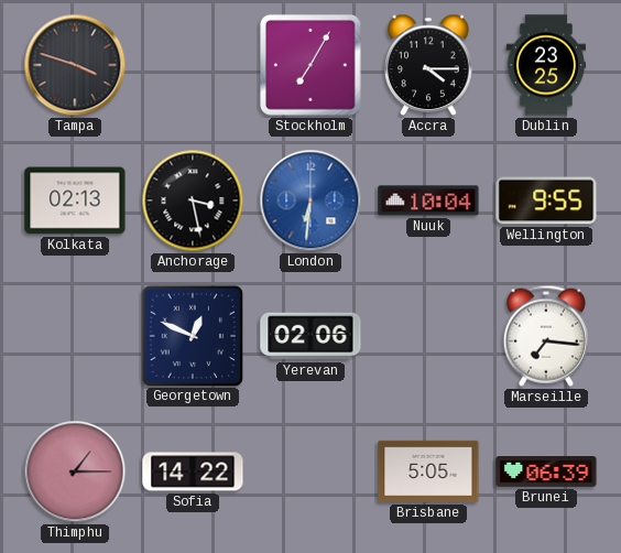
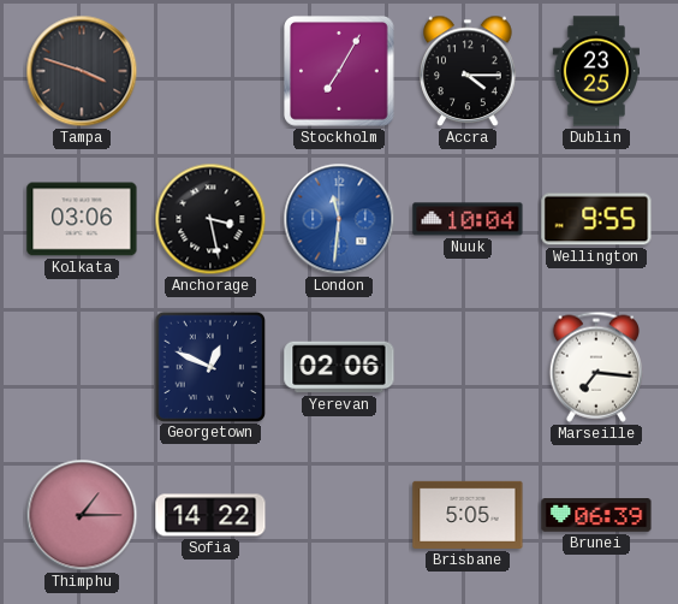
Kolkata: 02:13 -> 03:06 (82, 219)
London: 6:31 -> 11:31 (339, 219)
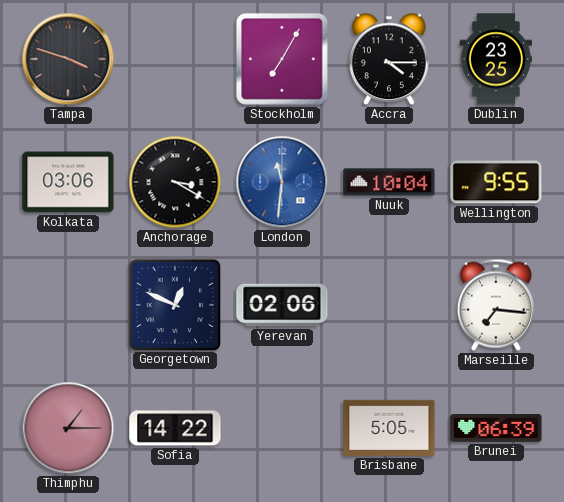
Anchorage: 3:28 -> 3:20 (175, 182)
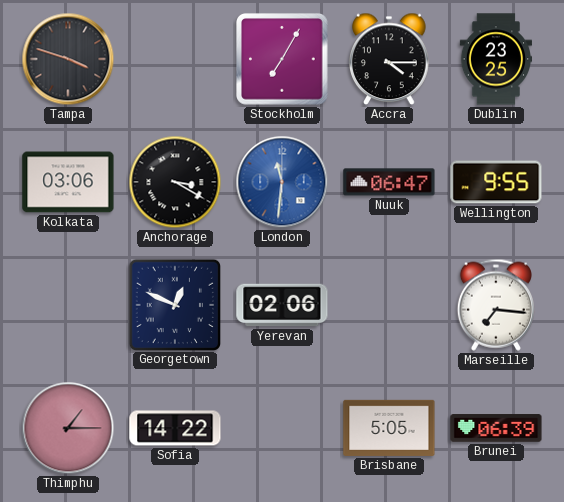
Nuuk: 10:04 -> 06:47 (389, 182)
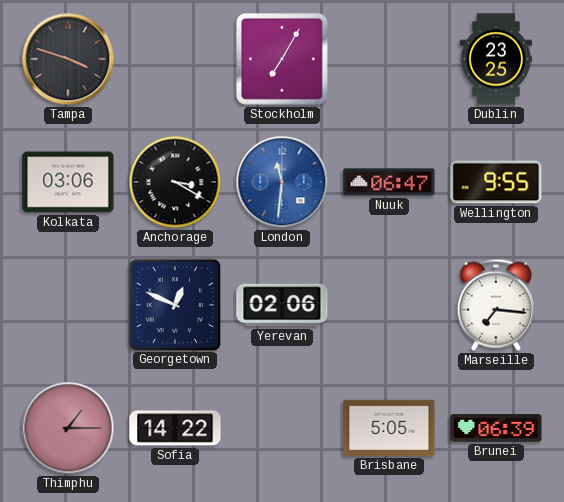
Accra: 4:15 -> none (389, 59)
